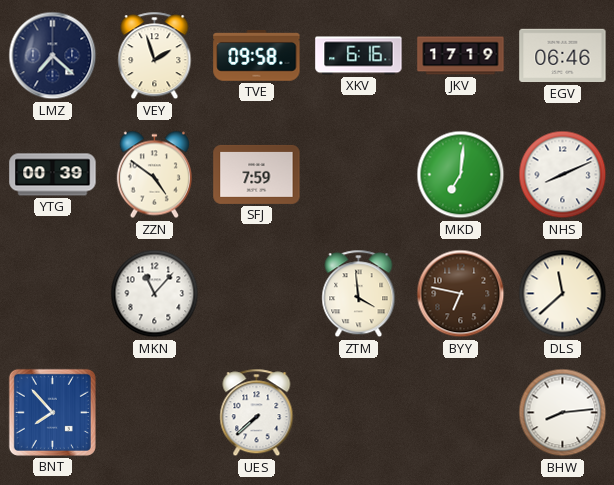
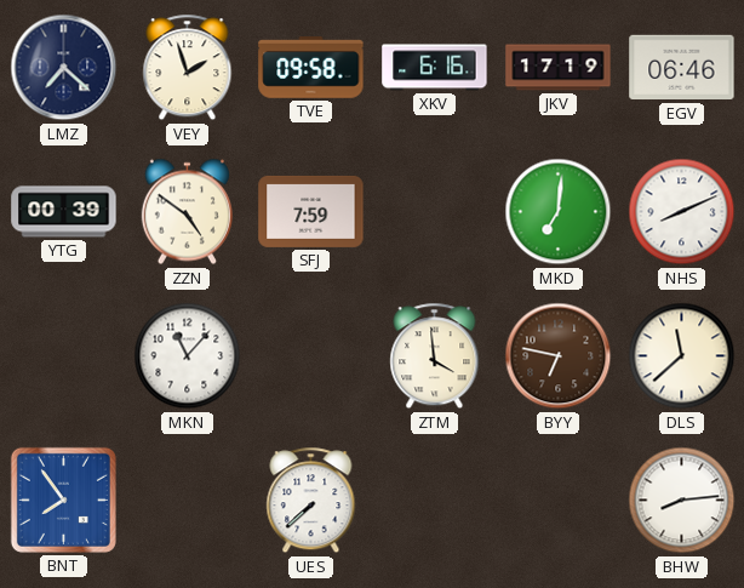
BNT: 7:53 -> 7:54 (63, 499)
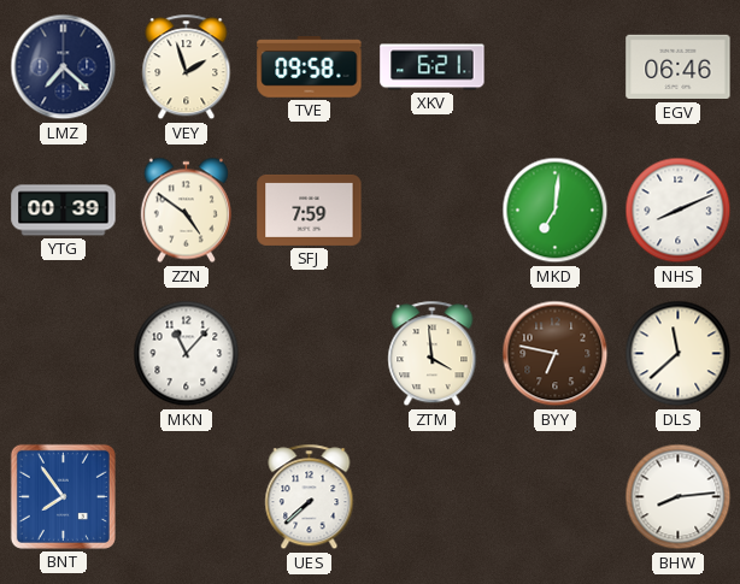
XKV: 6:16 -> 6:21 (433, 67)
JKV: 17:19 -> none (559, 68)
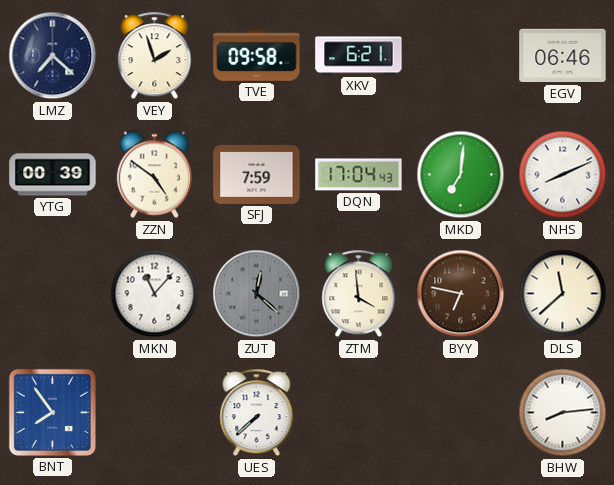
DQN: none -> 17:04 (359, 175)
ZUT: none -> 12:22 (257, 294)
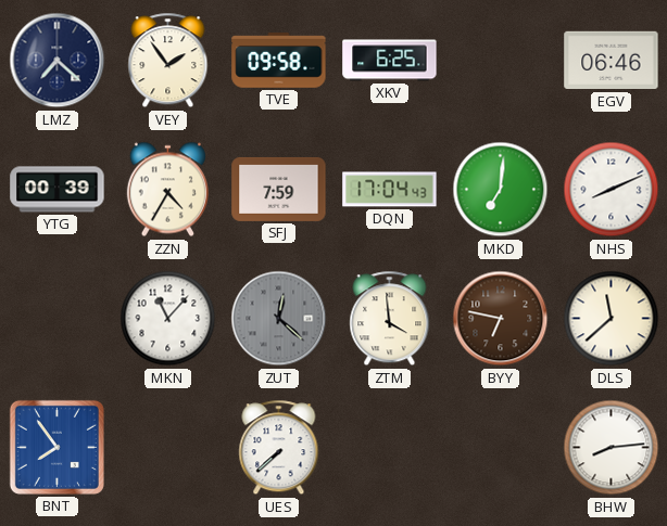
VEY: 1:57 -> 1:54 (168, 61)
XKV: 6:21 -> 6:25 (390, 61)
ZZN: 4:51 -> 4:35 (167, 190)
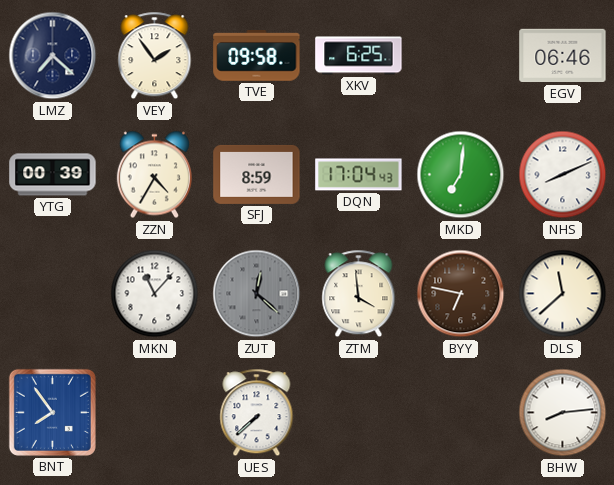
SFJ: 7:59 -> 8:59 (257, 174)
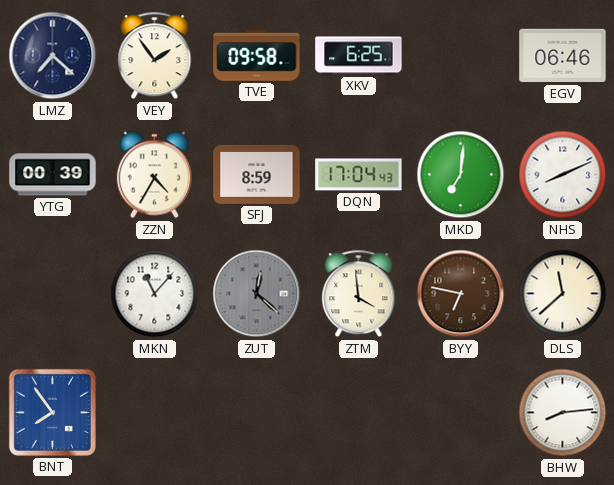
UES: 7:38 -> none (257, 413)
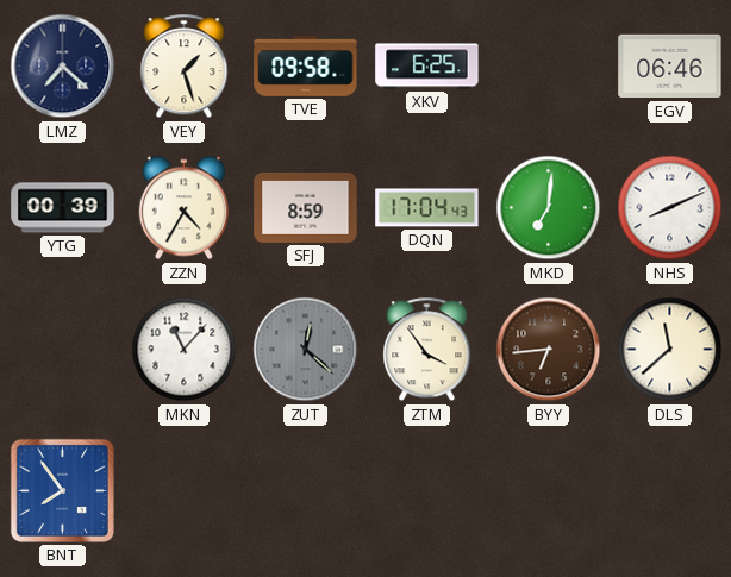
VEY: 1:54 -> 1:27 (185, 67)
ZTM: 3:59 -> 3:54 (427, 350)
BYY: 6:47 -> 6:44 (549, 350)
BHW: 8:14 -> none (563, 413)
